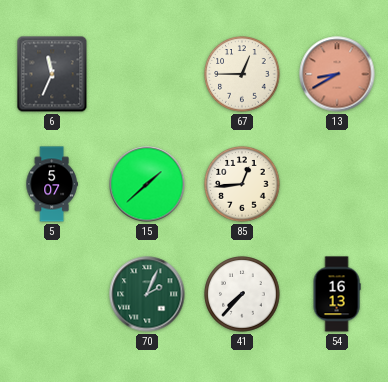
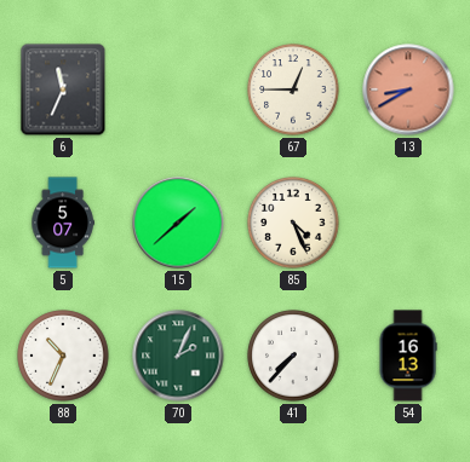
85: 12:44 -> 4:26 (293, 223)
88: none -> 10:34 (63, 356)
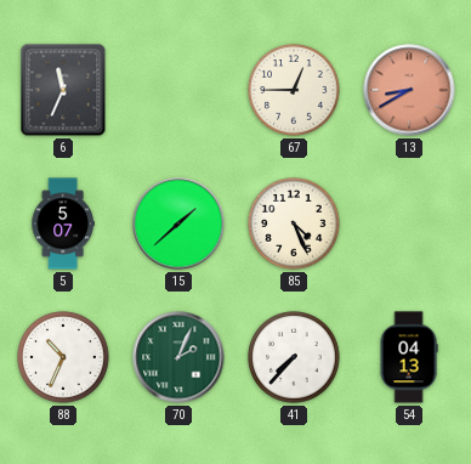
54: 16:13 -> 04:13 (409, 357)
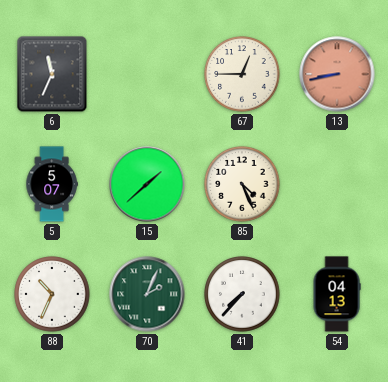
13: 8:40 -> 8:43 (337, 74)
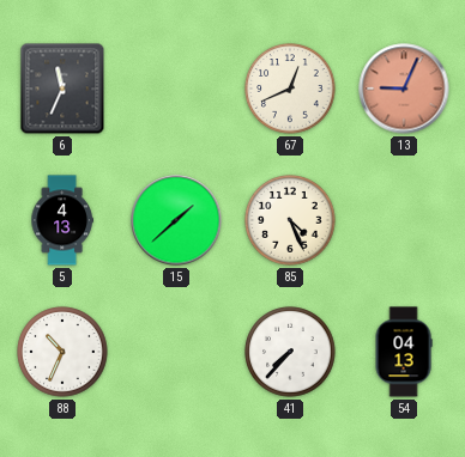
67: 12:45 -> 12:41 (290, 89)
13: 8:43 -> 9:04 (404, 89)
5: 5:07 -> 4:13 (62, 220)
70: 2:04 -> none (147, 294)
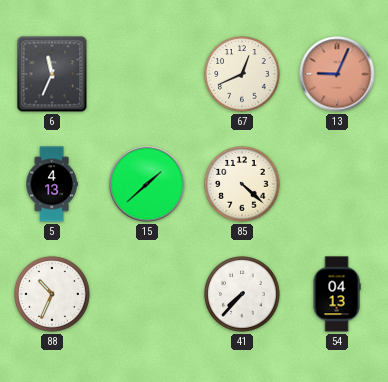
85: 4:26 -> 4:22 (242, 184)
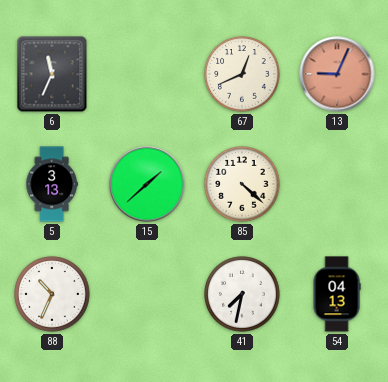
5: 4:13 -> 3:13 (52, 184)
41: 7:37 -> 7:32 (242, 294)
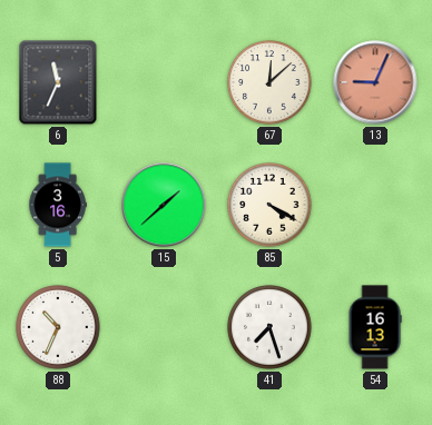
67: 12:41 -> 12:08 (269, 82)
5: 3:13 -> 3:16 (58, 205)
85: 4:22 -> 4:20 (269, 205)
41: 7:32 -> 7:27 (269, 327)
54: 04:13 -> 16:13 (375, 327)
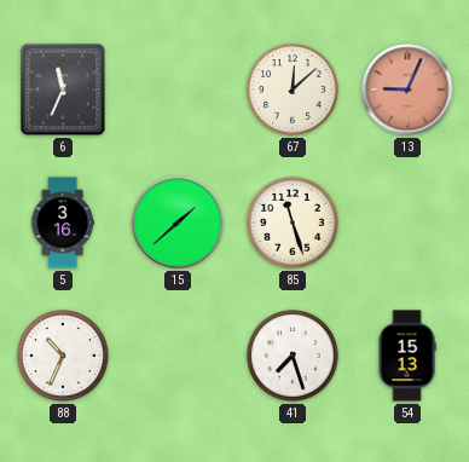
85: 4:20 -> 11:27 (293, 223)
54: 16:13 -> 15:13 (407, 356)
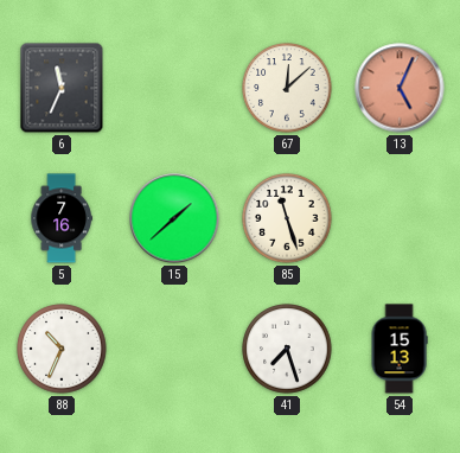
13: 9:04 -> 5:04 (400, 88)
5: 3:16 -> 7:16 (62, 218)
